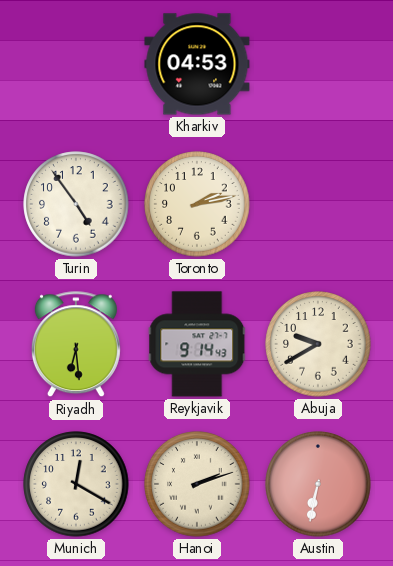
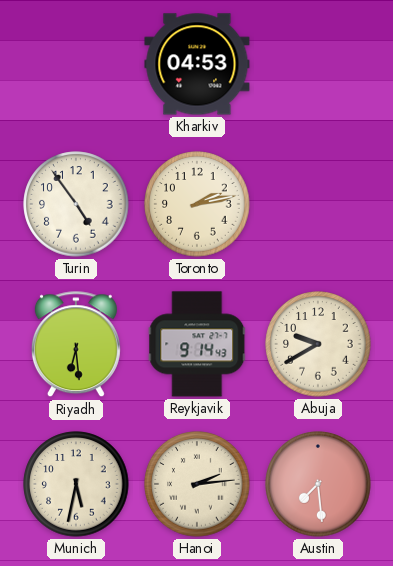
Munich: 12:20 -> 5:32 (76, 484)
Hanoi: 2:12 -> 2:14 (197, 484)
Austin: 6:32 -> 7:29 (318, 484)
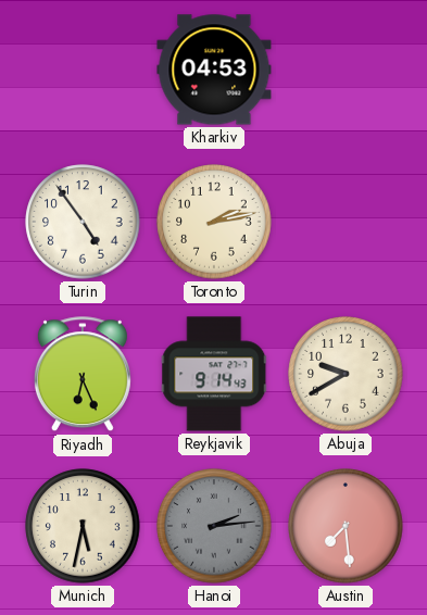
Riyadh: 6:29 -> 6:26 (83, 375)
Hanoi dial: cream -> grey (214, 526)
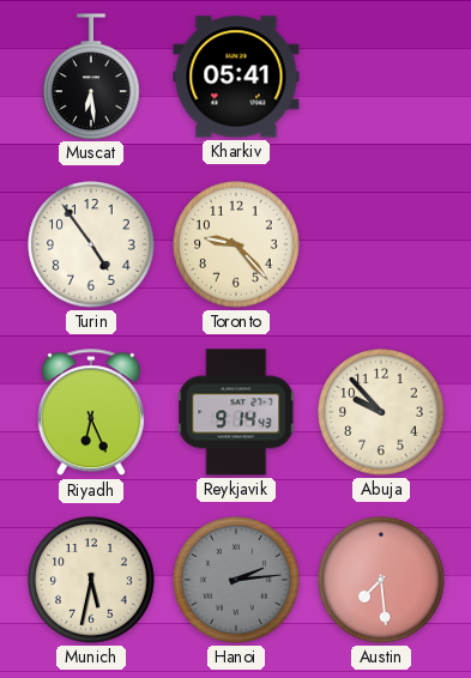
Muscat: none -> 6:29 (91, 77)
Kharkiv: 04:53 -> 05:41 (236, 77)
Toronto: 2:13 -> 9:23 (236, 244)
Abuja: 9:40 -> 9:53 (381, 412)
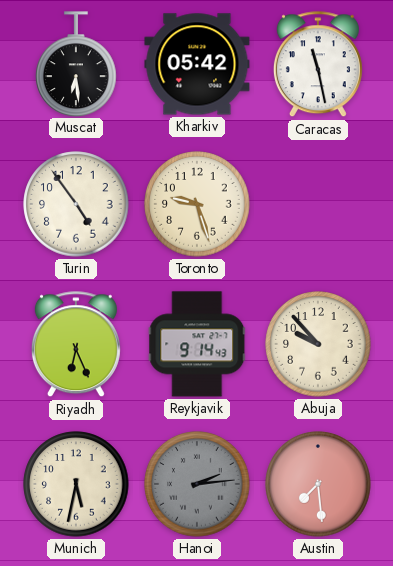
Kharkiv: 05:41 -> 05:42 (197, 64)
Caracas: none -> 11:28 (318, 65)
Toronto: 9:23 -> 9:27 (197, 204)
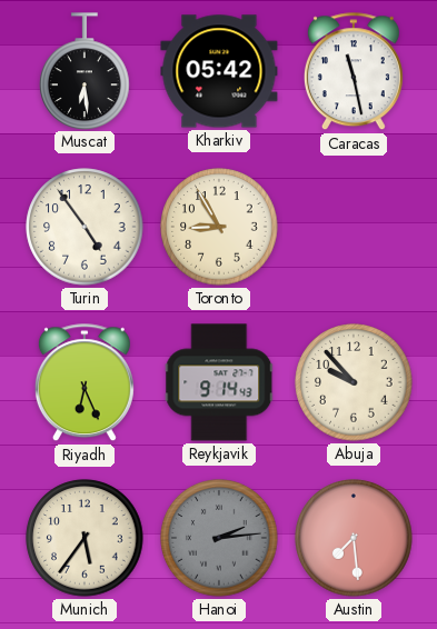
Toronto: 9:27 -> 8:55 (219, 227)
Munich: 5:32 -> 5:36 (85, 538)
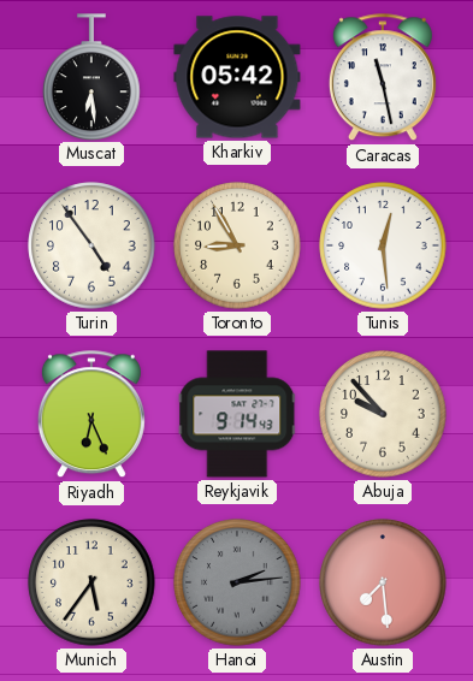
Tunis: none -> 12:29 (383, 245)
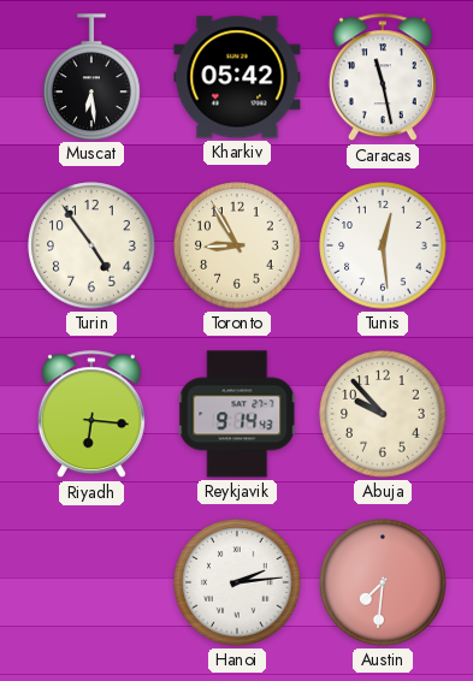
Riyadh: 6:26 -> 6:16 (91, 415)
Munich: 5:36 -> none (91, 582)
Hanoi dial: grey -> white (237, 582)
Austin: 7:29 -> 7:31 (383, 582)
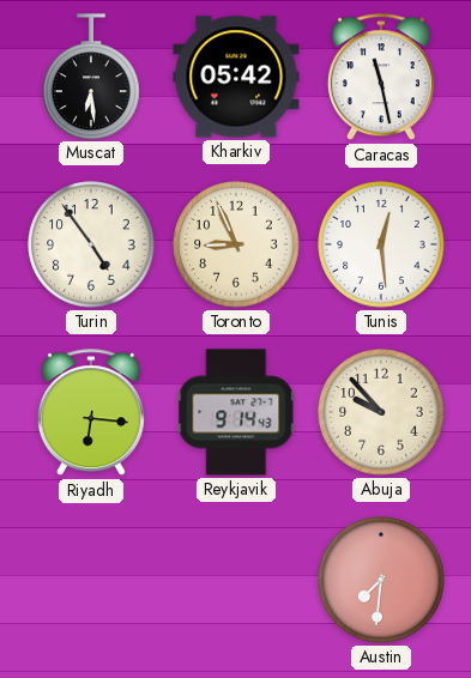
Toronto: 8:55 -> 8:56 (236, 244)
Hanoi: 2:14 -> none (237, 582)
